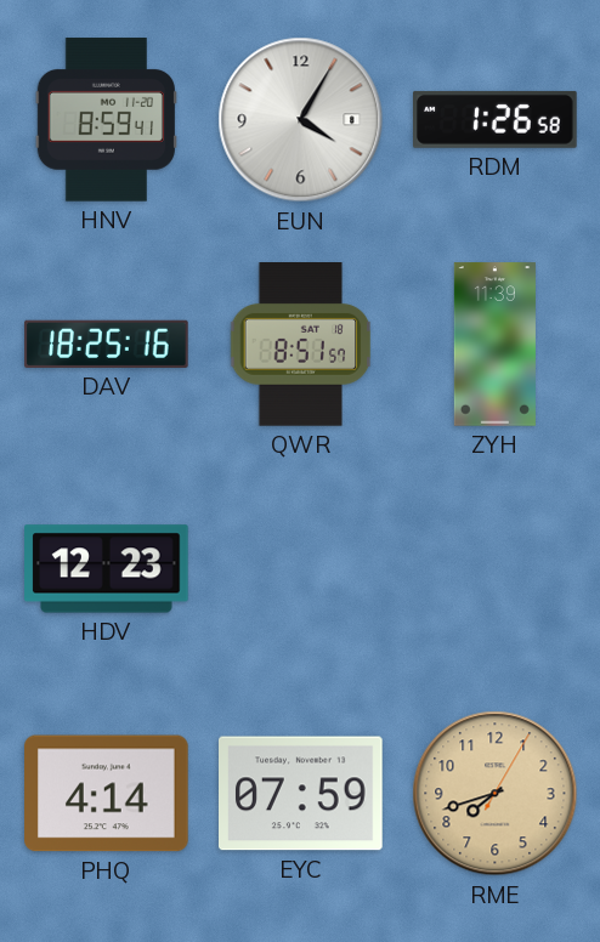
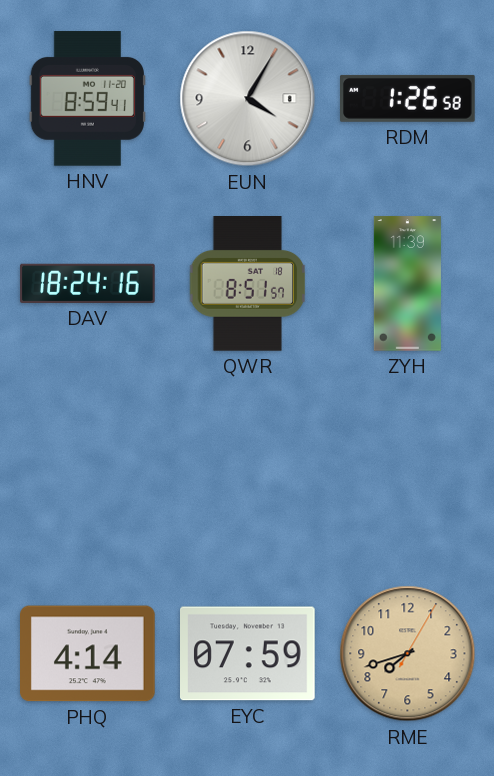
DAV: 18:25 -> 18:24 (88, 283)
HDV: 12:23 -> none (107, 569)
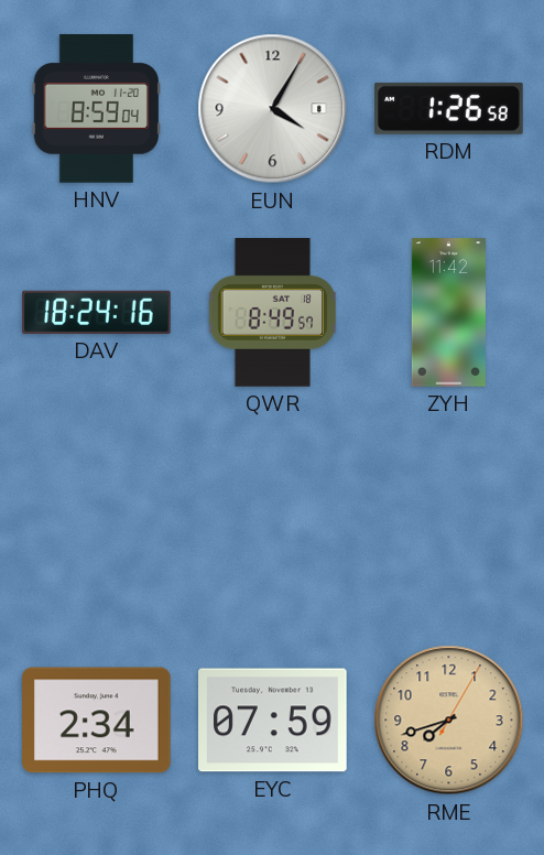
HNV: 8:59:41 -> 8:59:04 (96, 109)
QWR: 8:51 -> 8:49 (273, 313)
ZYH: 11:39 -> 11:42 (448, 313)
PHQ: 4:14 -> 2:34 (97, 721)
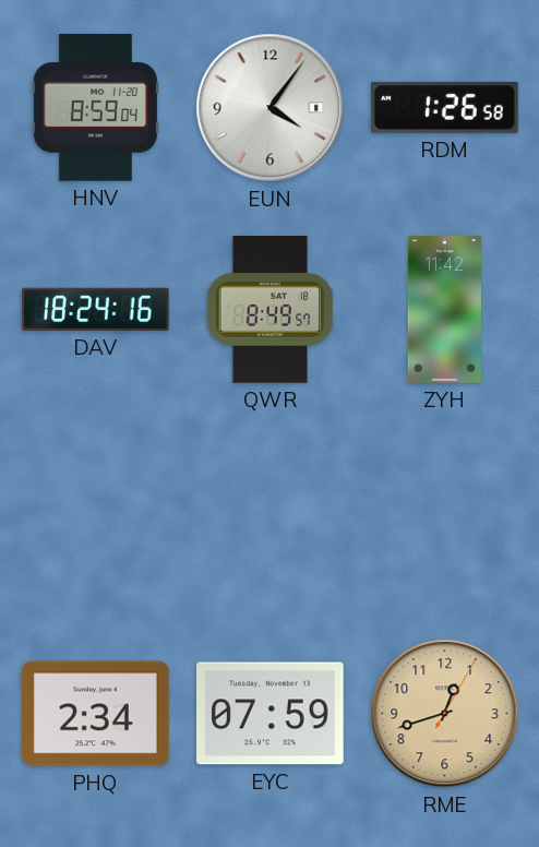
EUN: 4:05 -> 4:06 (271, 108)
RME: 7:42 -> 12:42 (445, 714)
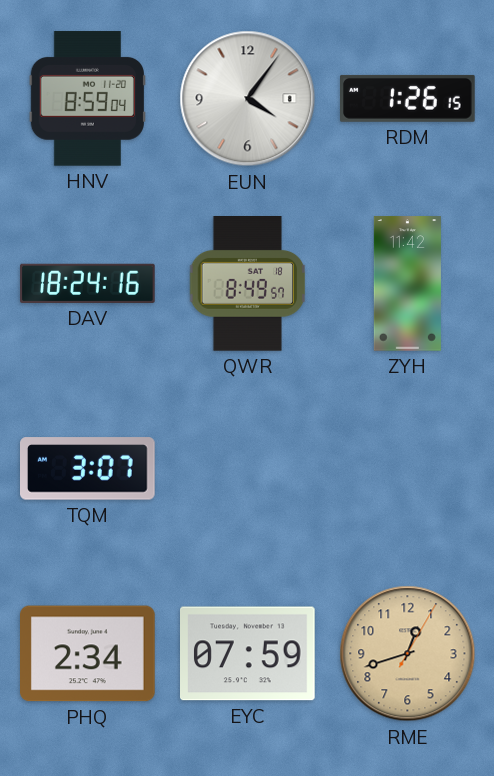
RDM: 1:26:58 -> 1:26:15 (408, 98)
TQM: none -> 3:07 (88, 469)
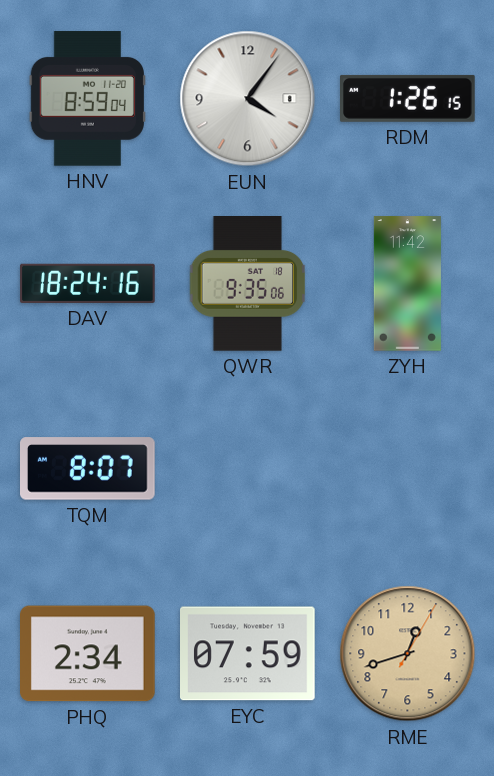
QWR: 8:49 -> 9:35 (248, 284)
TQM: 3:07 -> 8:07 (88, 469)
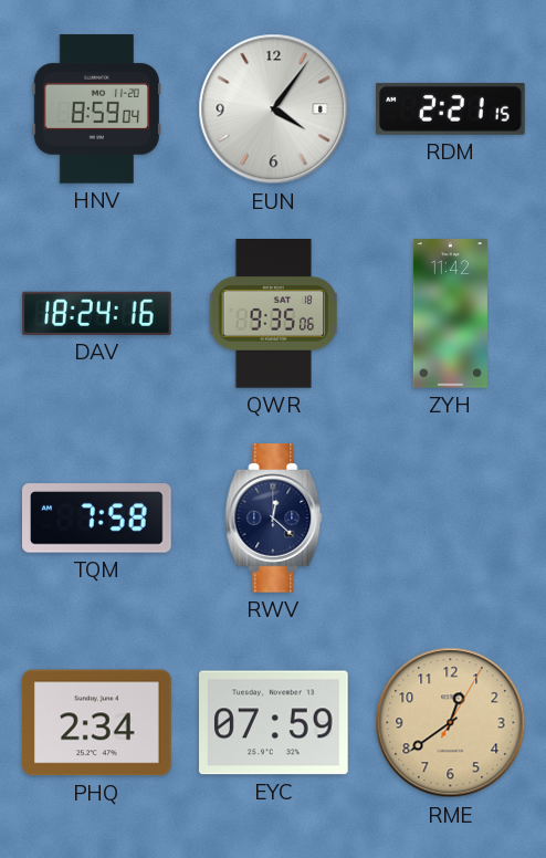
RDM: 1:26 -> 2:21 (451, 108)
TQM: 8:07 -> 7:58 (97, 519)
RWV: none -> 12:22 (274, 519)
RME: 12:42 -> 12:39 (451, 723)
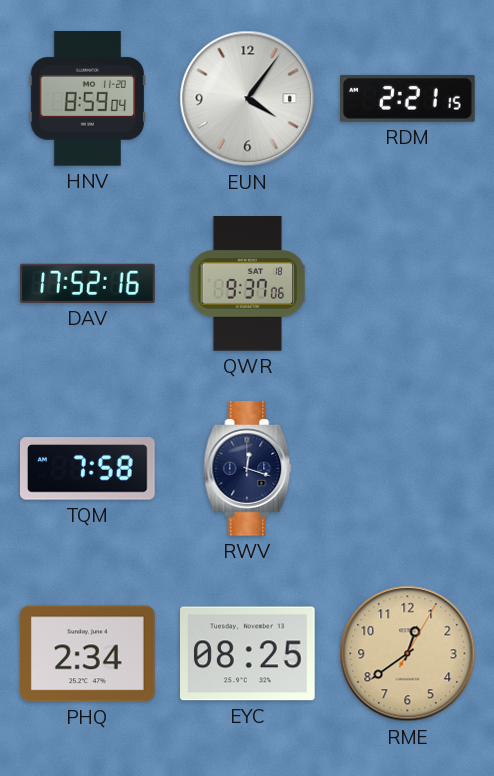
DAV: 18:24 -> 17:52 (88, 283)
QWR: 9:35 -> 9:37 (248, 284)
ZYH: 11:42 -> none (450, 314)
RWV: 12:22 -> 12:18 (248, 469)
EYC: 07:59 -> 08:25 (248, 654)
